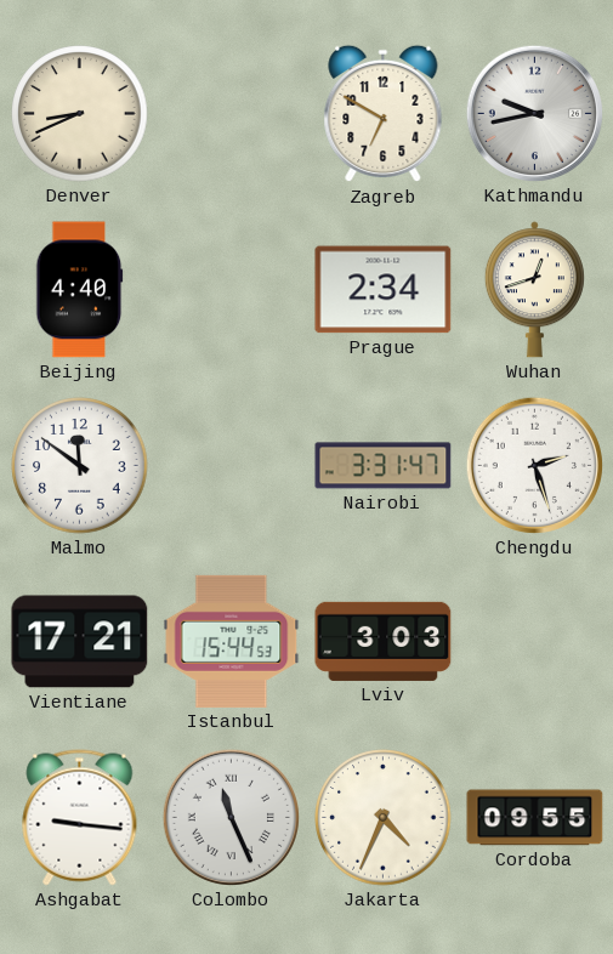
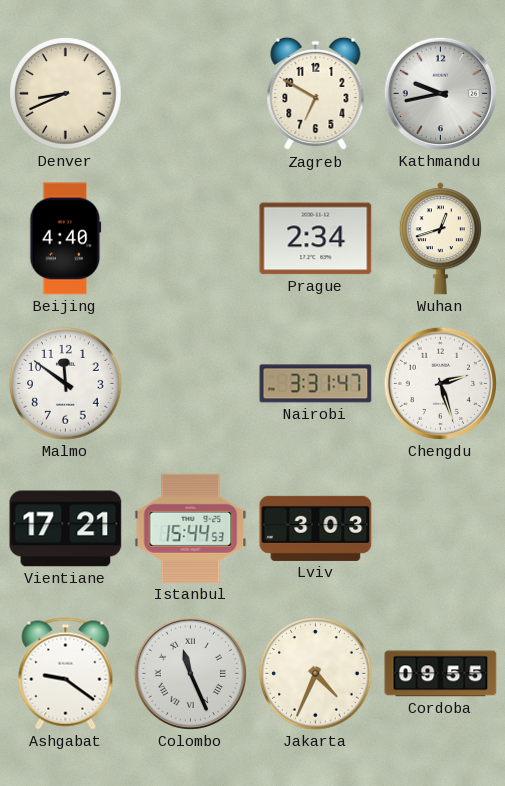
Ashgabat: 9:16 -> 9:21 (66, 674)
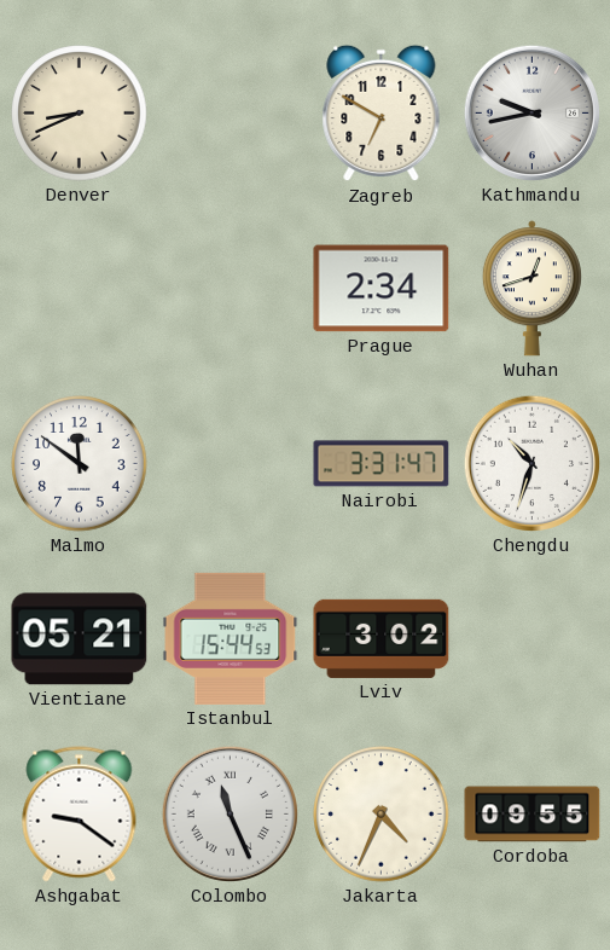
Beijing: 4:40 -> none (66, 239)
Chengdu: 2:27 -> 10:33 (531, 463)
Vientiane: 17:21 -> 05:21 (80, 639)
Lviv: 3:03 -> 3:02 (382, 638)
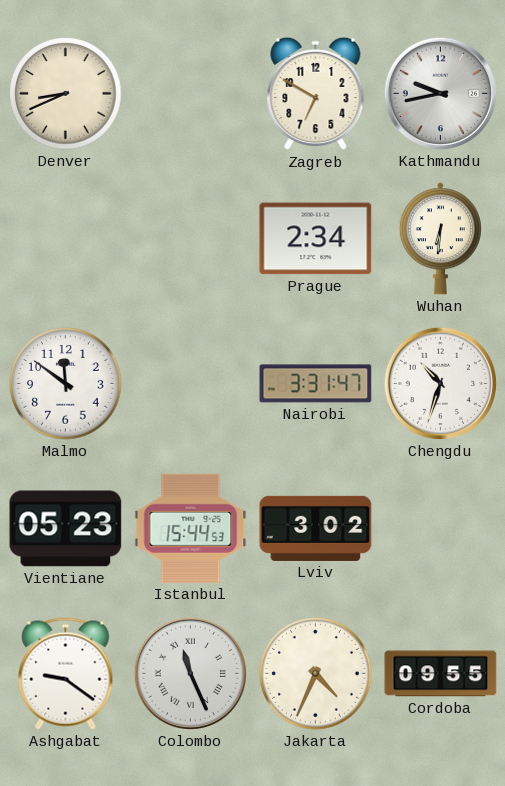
Wuhan: 12:42 -> 6:31 (440, 239)
Vientiane: 05:21 -> 05:23 (66, 529)
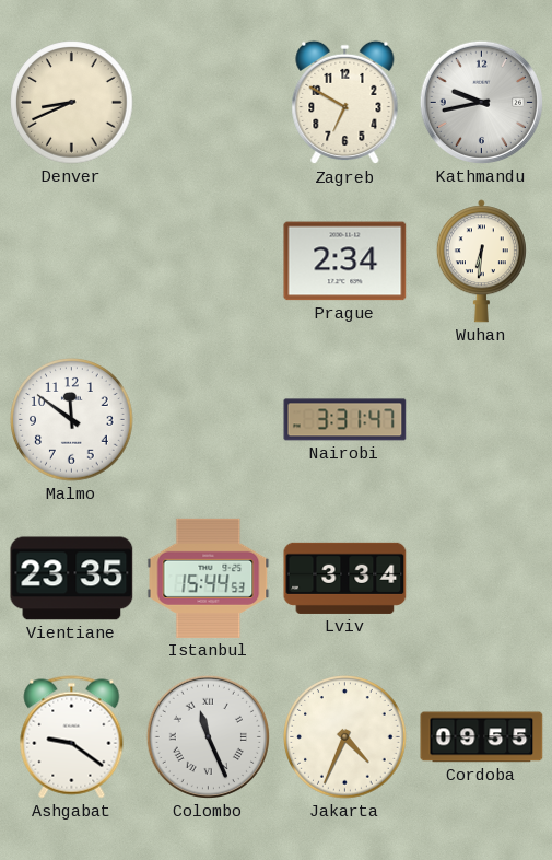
Chengdu: 10:33 -> none (440, 383)
Vientiane: 05:23 -> 23:35 (72, 579)
Lviv: 3:02 -> 3:34 (345, 578)
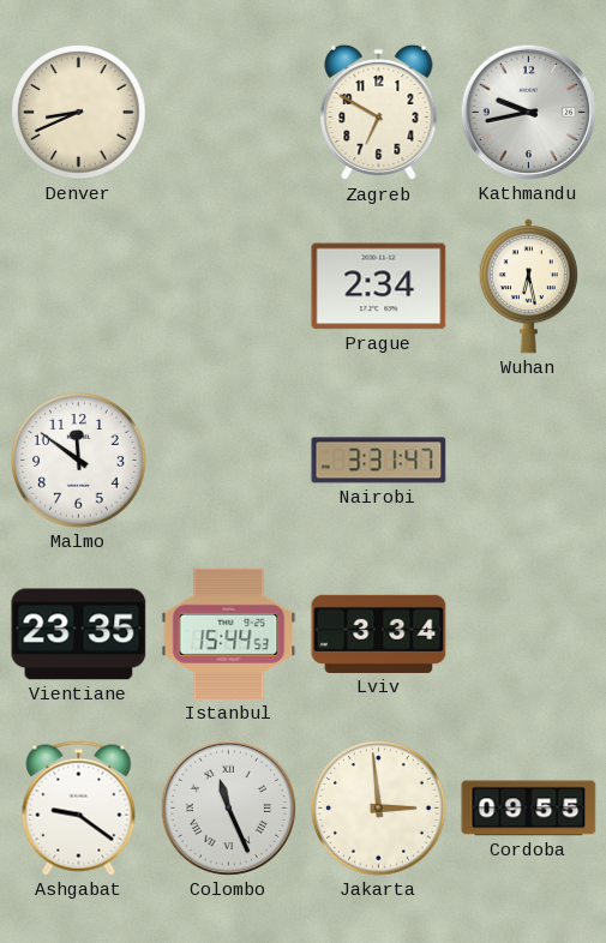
Wuhan: 6:31 -> 6:28 (528, 287)
Jakarta: 4:34 -> 2:59 (379, 809)
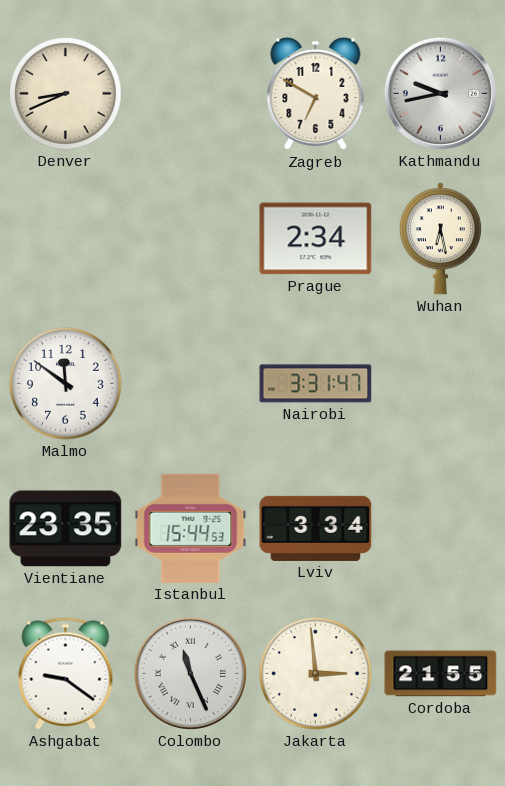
Cordoba: 09:55 -> 21:55 (441, 674)
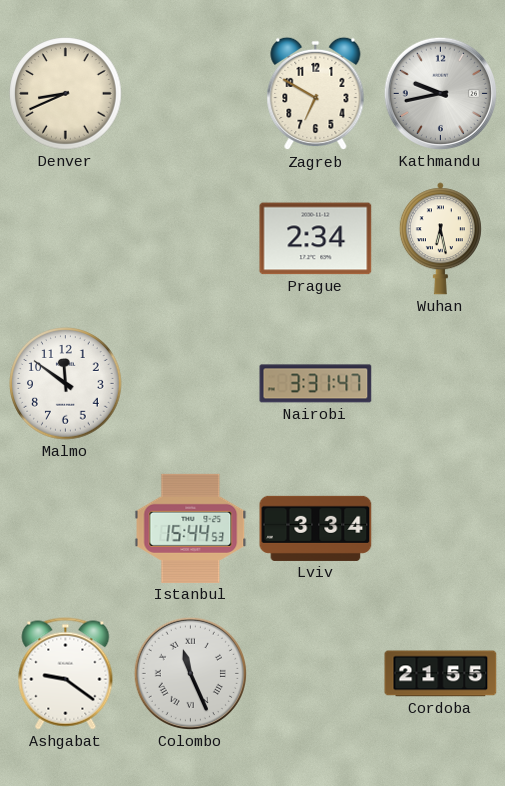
Vientiane: 23:35 -> none (66, 529)
Jakarta: 2:59 -> none (316, 674)
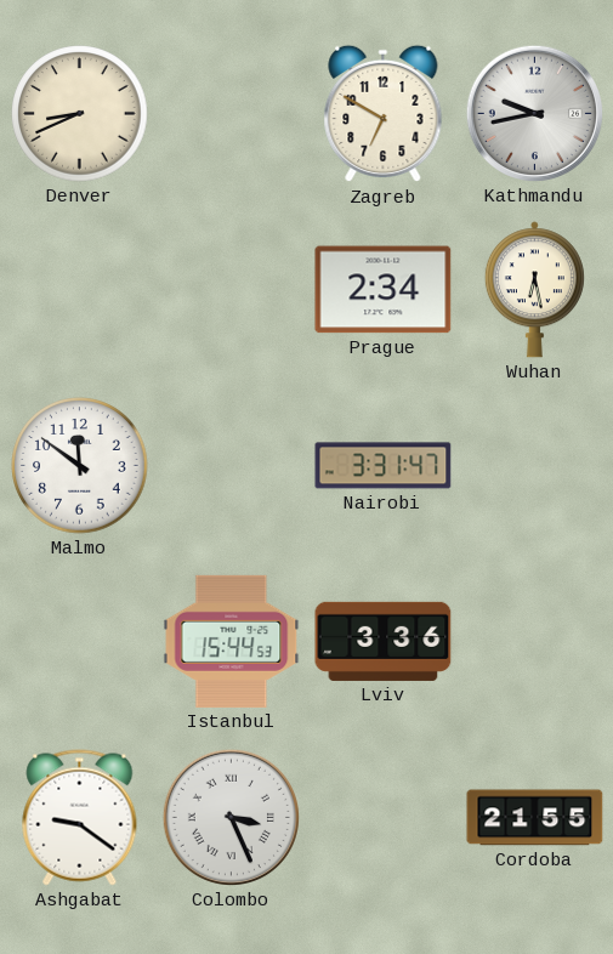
Lviv: 3:34 -> 3:36 (384, 641)
Colombo: 11:26 -> 3:26 (231, 817)
